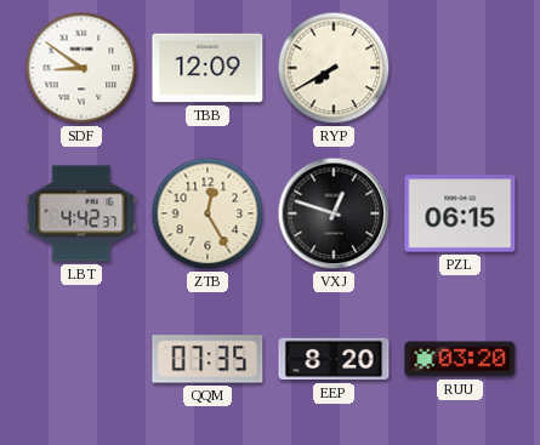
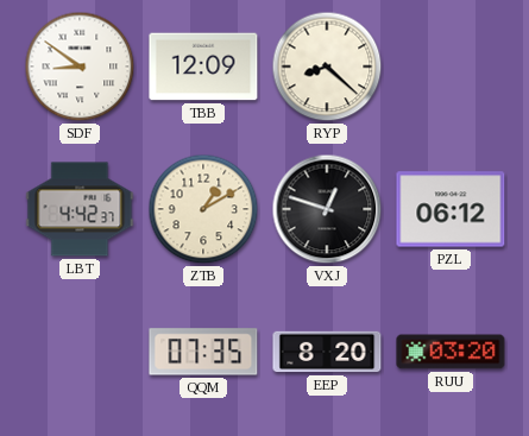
RYP: 7:40 -> 8:22 (327, 67)
ZTB: 12:25 -> 1:10 (203, 209)
PZL: 06:15 -> 06:12 (451, 209)
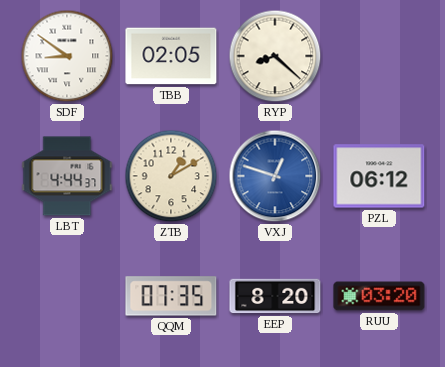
TBB: 12:09 -> 02:05 (171, 56)
LBT: 4:42 -> 4:44 (67, 176)
VXJ dial: black -> blue (275, 176)
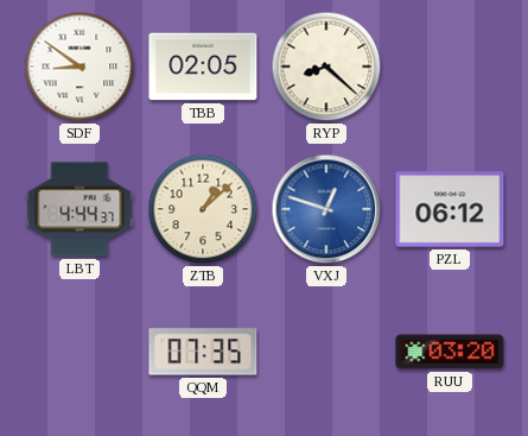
ZTB: 1:10 -> 1:08 (203, 209)
EEP: 8:20 -> none (275, 296)
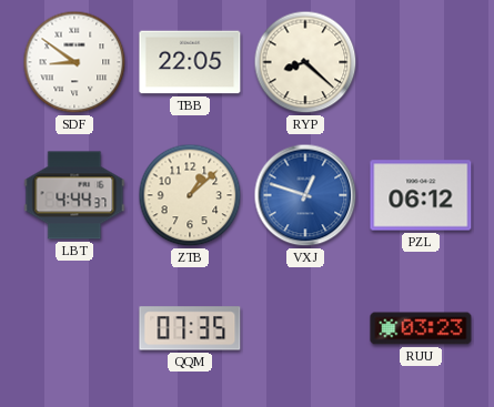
TBB: 02:05 -> 22:05 (190, 62)
RUU: 03:20 -> 03:23 (421, 328)
